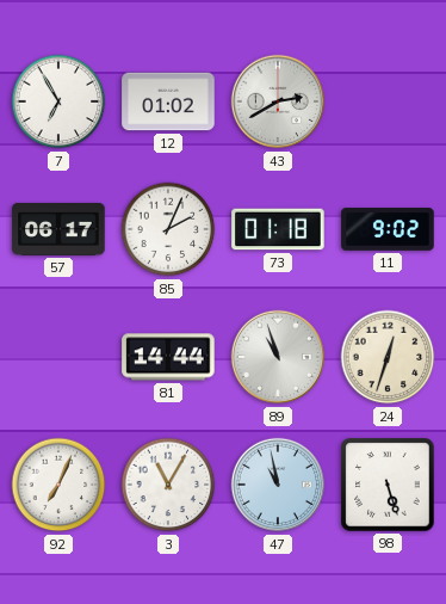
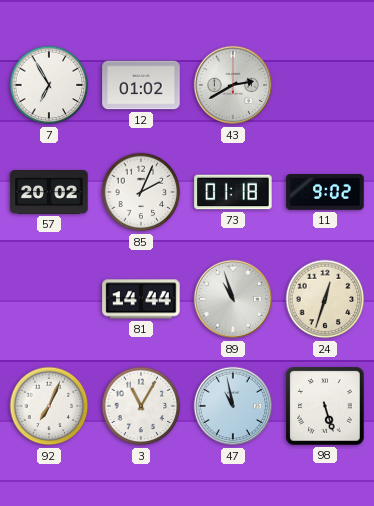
57: 06:17 -> 20:02 (49, 192)
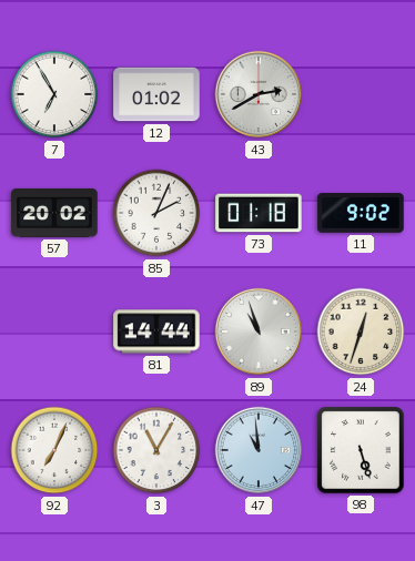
47: 10:58 -> 10:59 (259, 450)
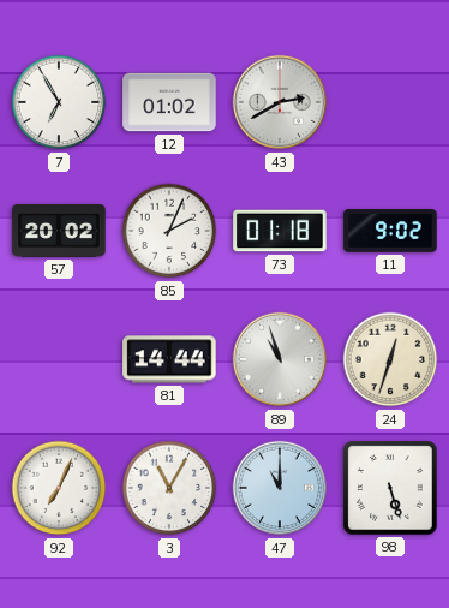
47: 10:59 -> 11:00 (280, 488)
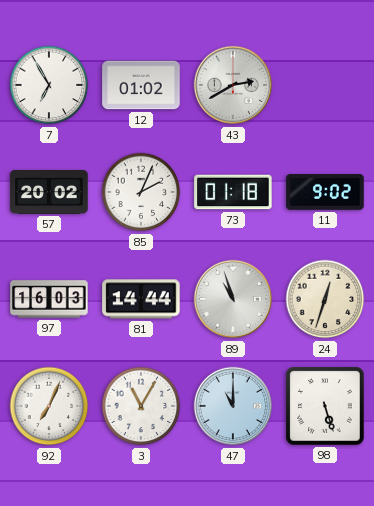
97: none -> 16:03 (49, 299)
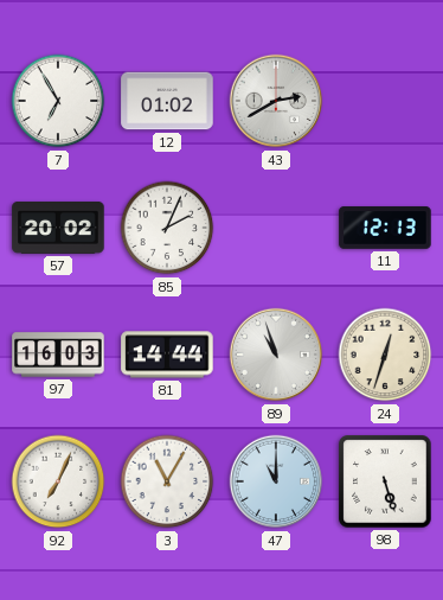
73: 01:18 -> none (233, 192)
11: 9:02 -> 12:13 (385, 228)
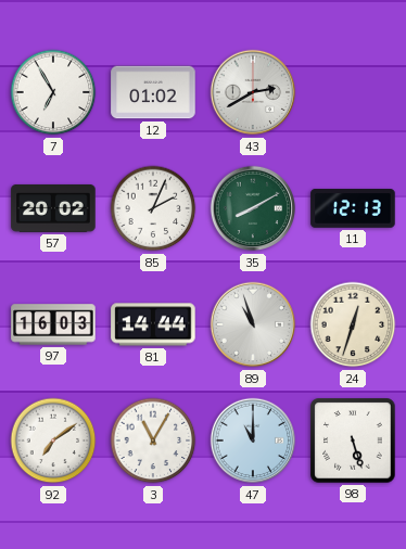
35: none -> 8:10 (253, 208)
92: 7:04 -> 7:09 (53, 441)
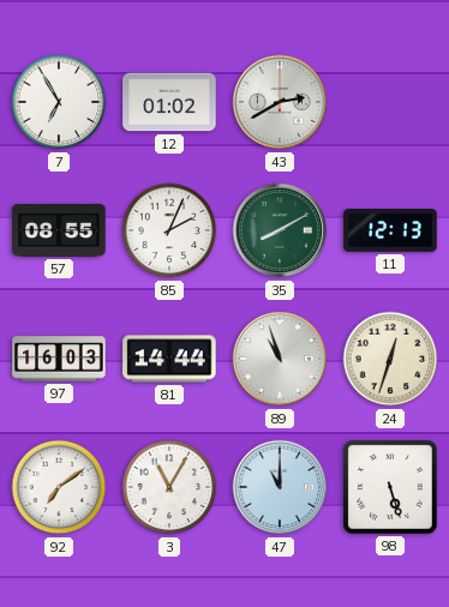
57: 20:02 -> 08:55 (59, 230)
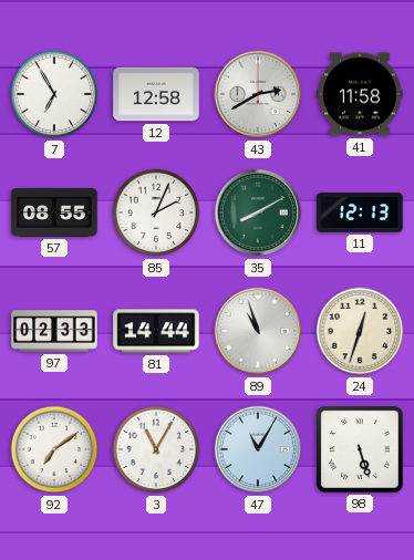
12: 01:02 -> 12:58 (156, 94)
41: none -> 11:58 (360, 94)
97: 16:03 -> 02:33 (54, 331)
47: 11:00 -> 11:05 (258, 449)
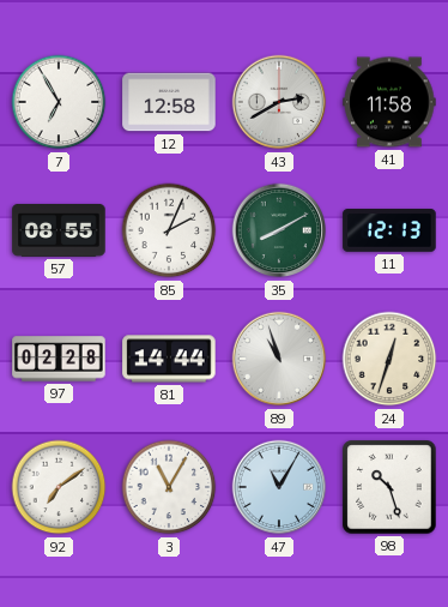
97: 02:33 -> 02:28 (59, 359)
98: 5:27 -> 10:27 (389, 487)
